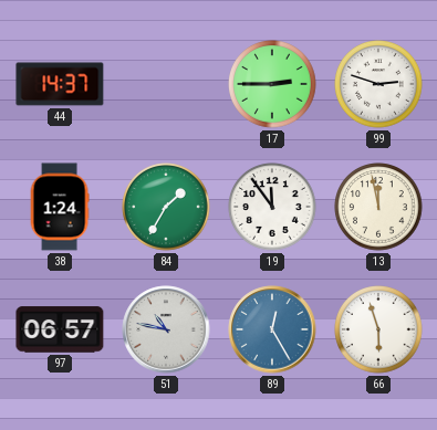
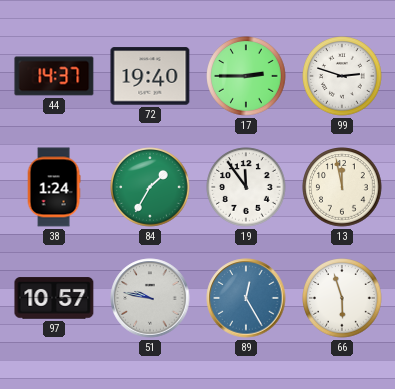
72: none -> 19:40 (150, 76)
97: 06:57 -> 10:57 (54, 298)
51: 10:47 -> 9:47 (150, 298)
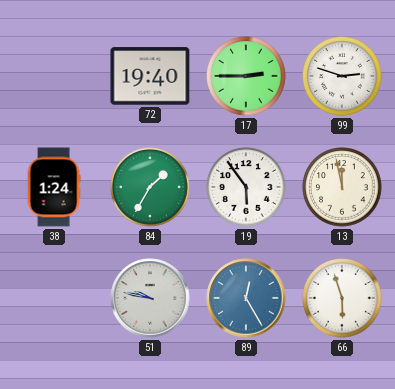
44: 14:37 -> none (54, 76)
19: 11:54 -> 5:54 (246, 187)
97: 10:57 -> none (54, 298)
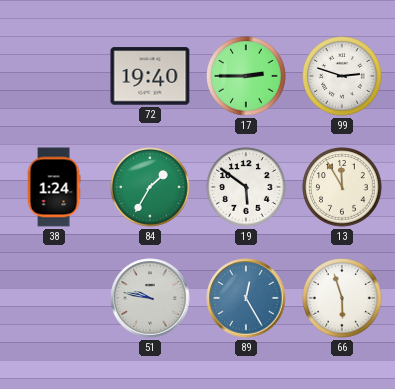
19: 5:54 -> 5:51 (246, 187)
13: 11:58 -> 11:55 (342, 187)
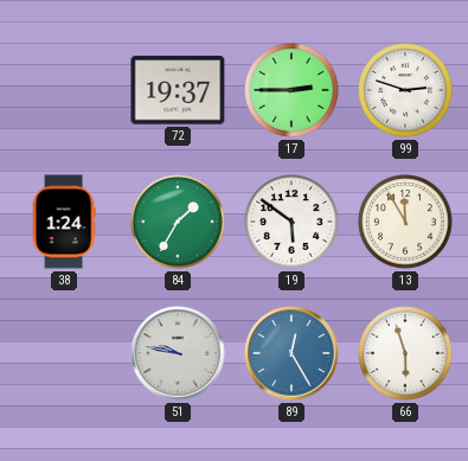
72: 19:40 -> 19:37 (178, 90)
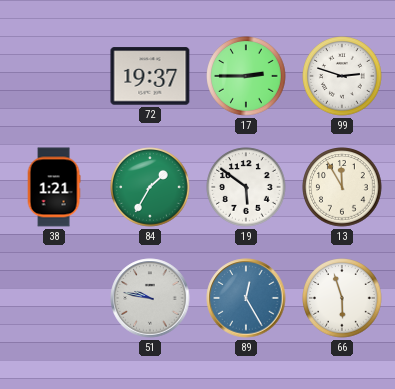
38: 1:24 -> 1:21 (54, 187)
